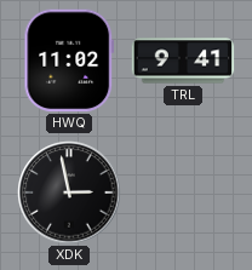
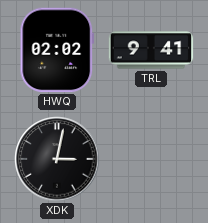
HWQ: 11:02 -> 02:02 (57, 50)
XDK: 2:58 -> 3:02 (57, 159)
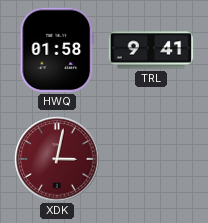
HWQ: 02:02 -> 01:58 (57, 50)
XDK dial: black -> burgundy (57, 159)
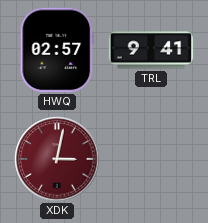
HWQ: 01:58 -> 02:57 (57, 50)
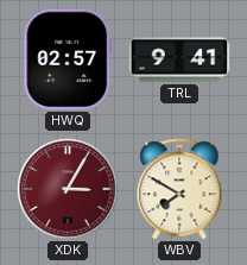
XDK: 3:02 -> 3:05 (68, 189)
WBV: none -> 7:50 (179, 189)
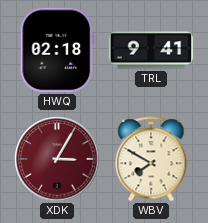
HWQ: 02:57 -> 02:18 (57, 50)
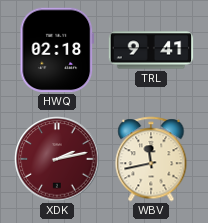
XDK: 3:05 -> 2:13 (57, 159)
WBV: 7:50 -> 11:43 (151, 159)
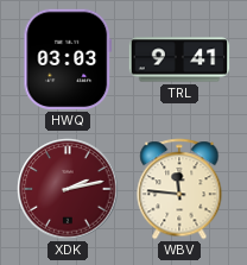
HWQ: 02:18 -> 03:03 (68, 59)
WBV: 11:43 -> 11:46 (179, 189)
